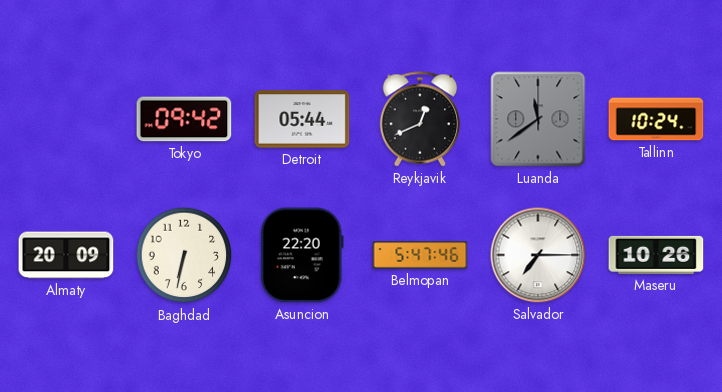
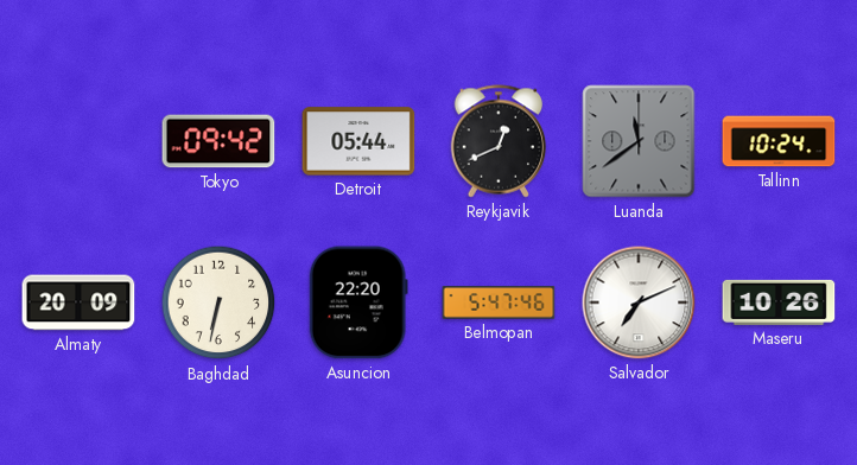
Salvador: 7:15 -> 7:11 (639, 302)
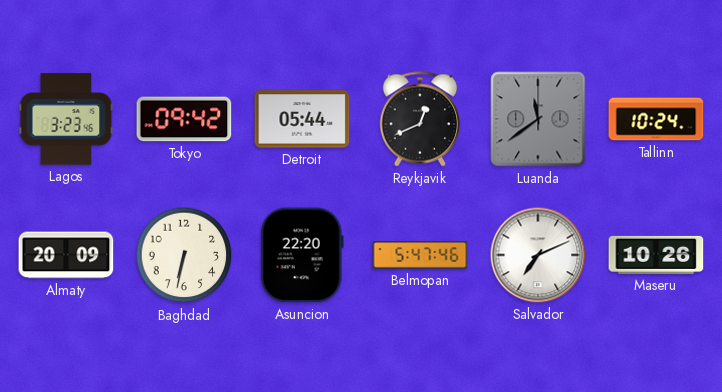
Lagos: none -> 3:23 (66, 119)
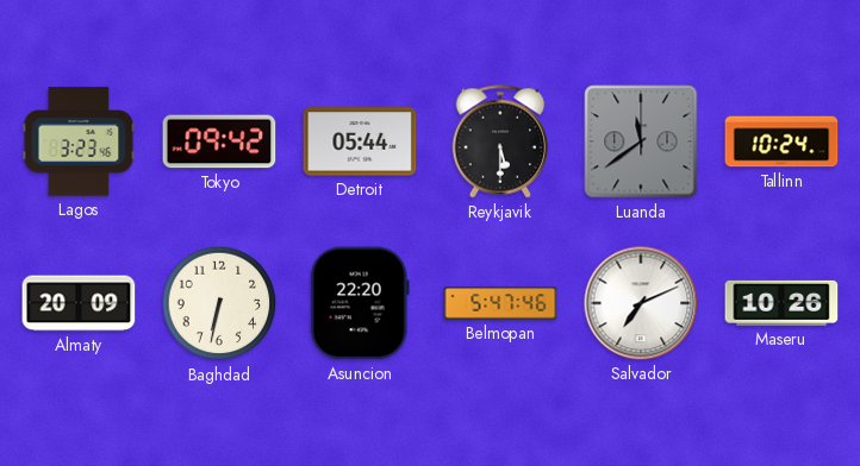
Reykjavik: 12:41 -> 5:30 (500, 141)
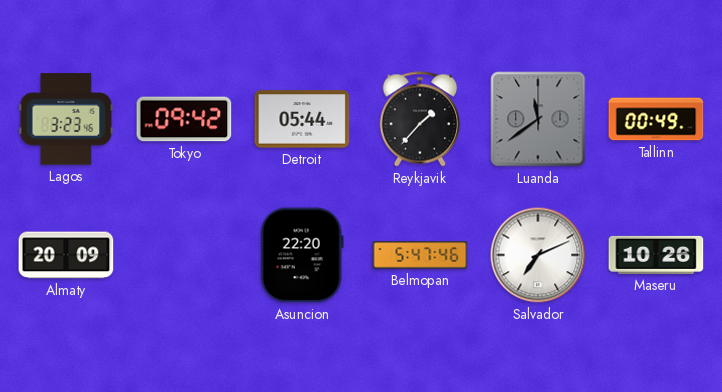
Reykjavik: 5:30 -> 1:37 (420, 119)
Tallinn: 10:24 -> 00:49 (656, 119)
Baghdad: 6:32 -> none (219, 303)
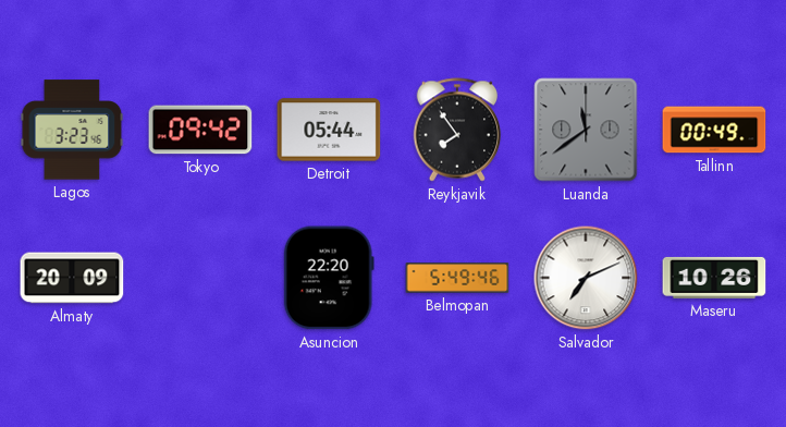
Reykjavik: 1:37 -> 7:54 (457, 130)
Belmopan: 5:47 -> 5:49 (457, 278)
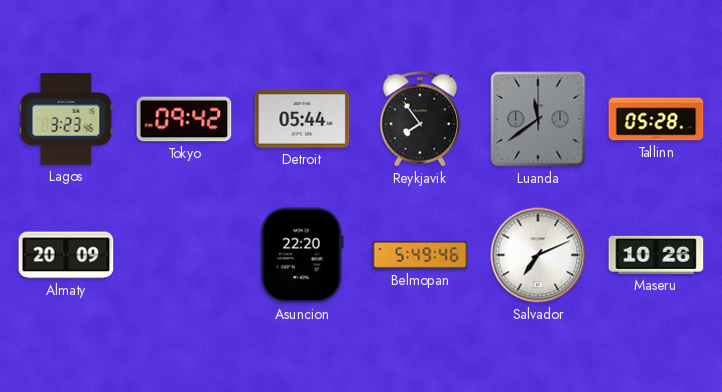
Tallinn: 00:49 -> 05:28 (656, 119)
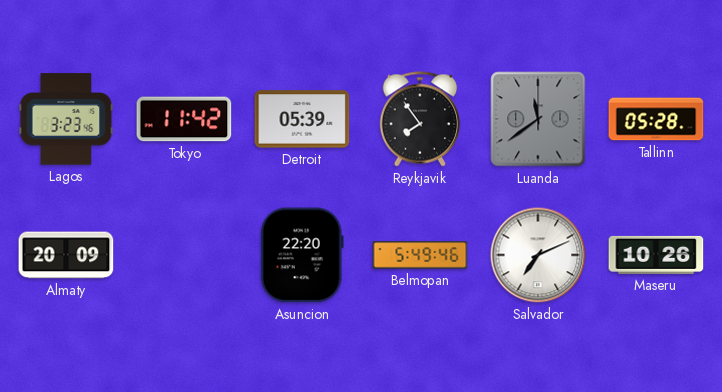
Tokyo: 09:42 -> 11:42 (184, 119)
Detroit: 05:44 -> 05:39 (302, 119)
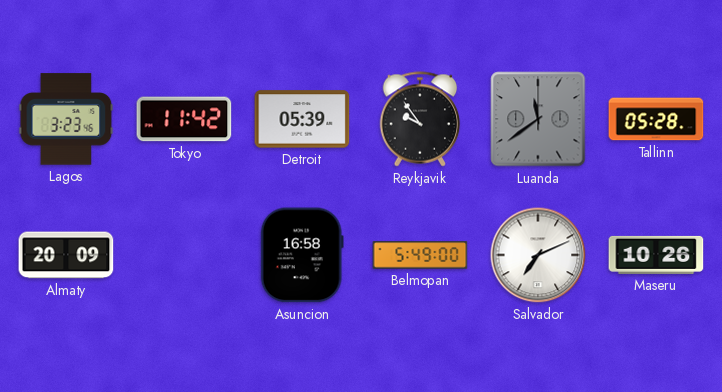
Reykjavik: 7:54 -> 9:54 (420, 119)
Asuncion: 22:20 -> 16:58 (302, 255)
Belmopan: 5:49:46 -> 5:49:00 (420, 255)
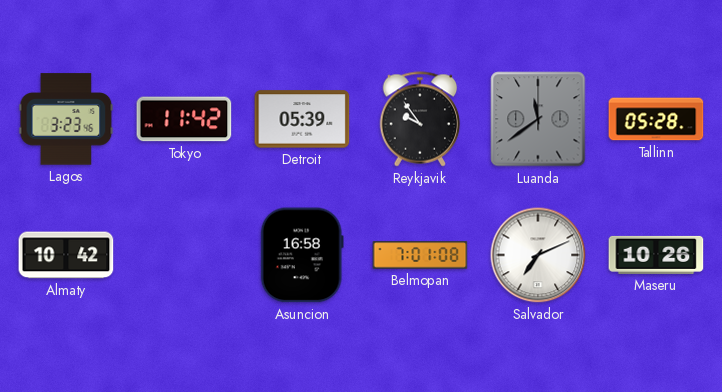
Almaty: 20:09 -> 10:42 (66, 255)
Belmopan: 5:49 -> 7:01 (420, 255)
